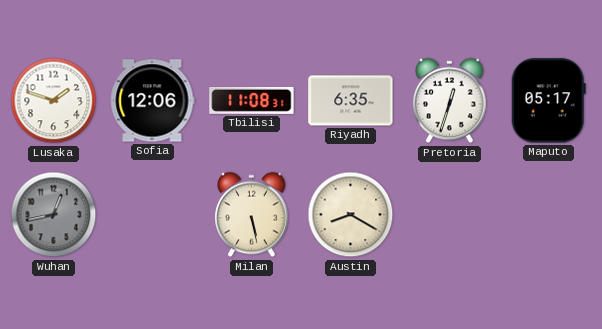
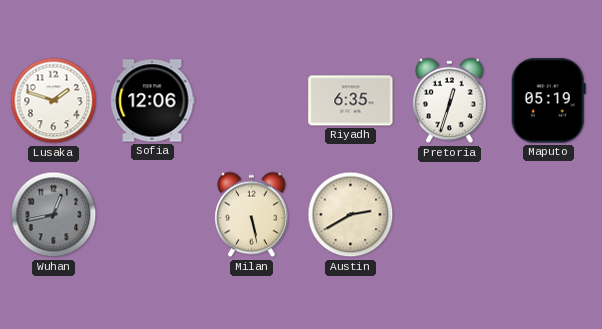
Tbilisi: 11:08 -> none (252, 100)
Maputo: 05:17 -> 05:19 (548, 101)
Austin: 8:20 -> 2:40 (351, 215)
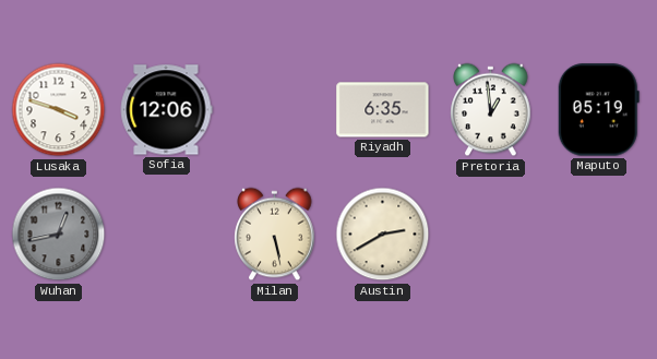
Lusaka: 1:48 -> 3:48 (59, 110)
Pretoria: 12:33 -> 12:59 (491, 110)
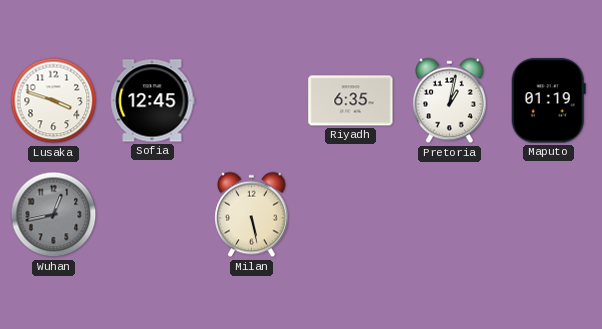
Sofia: 12:06 -> 12:45 (152, 101)
Pretoria: 12:59 -> 1:02 (450, 101)
Maputo: 05:19 -> 01:19 (548, 101)
Austin: 2:40 -> none (383, 235)
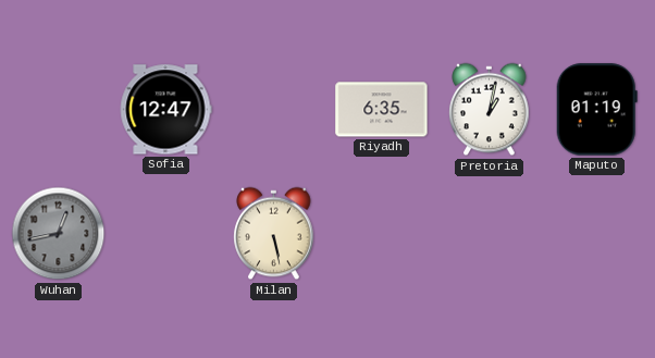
Lusaka: 3:48 -> none (54, 101)
Sofia: 12:45 -> 12:47 (165, 110)
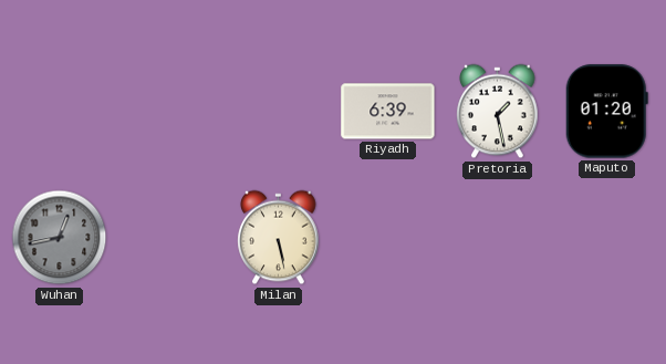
Sofia: 12:47 -> none (165, 110)
Riyadh: 6:35 -> 6:39 (388, 112)
Pretoria: 1:02 -> 1:28 (498, 112)
Maputo: 01:19 -> 01:20 (606, 112)
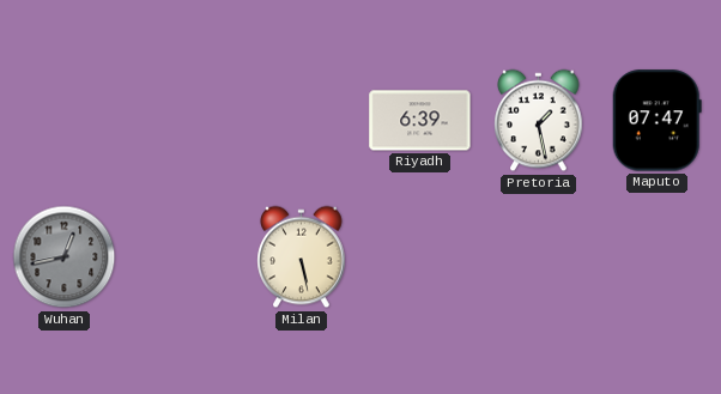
Maputo: 01:20 -> 07:47 (656, 121)
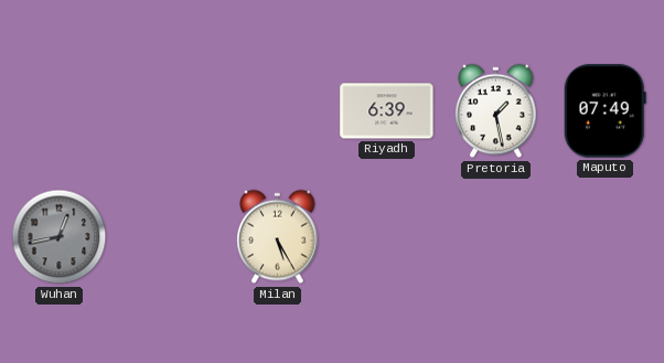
Maputo: 07:47 -> 07:49 (604, 111)
Milan: 5:28 -> 5:25 (278, 237)
